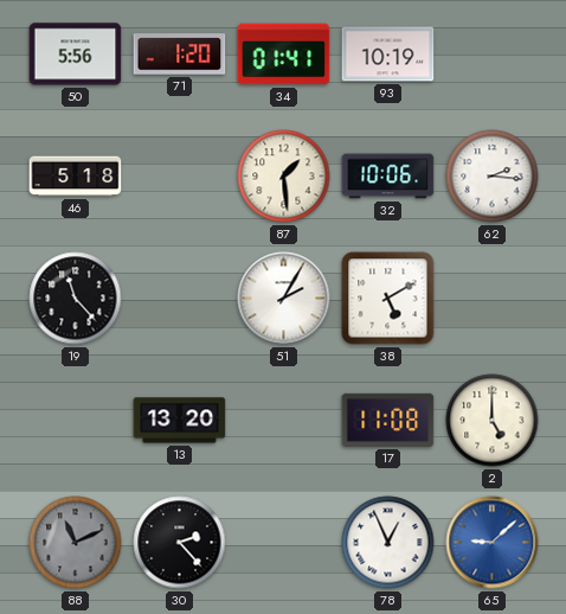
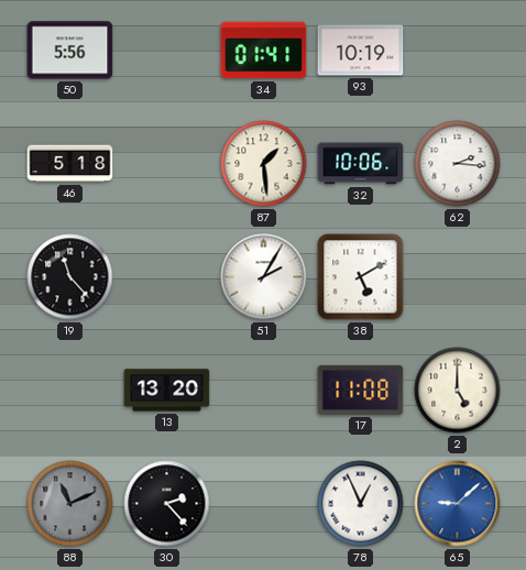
71: 1:20 -> none (180, 55)
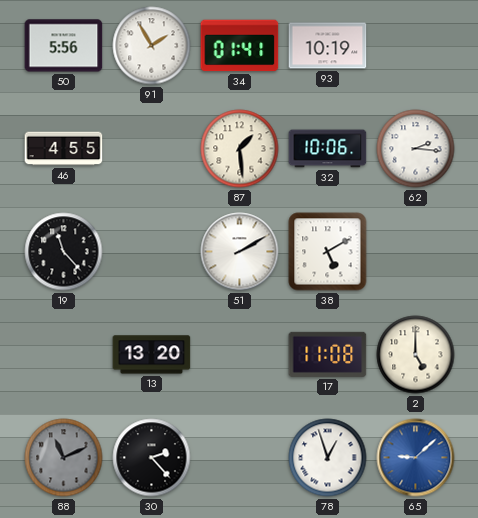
91: none -> 1:55 (152, 46)
46: 5:18 -> 4:55 (64, 149)
51: 2:05 -> 2:10 (240, 252)
78: 12:56 -> 12:57 (328, 458)
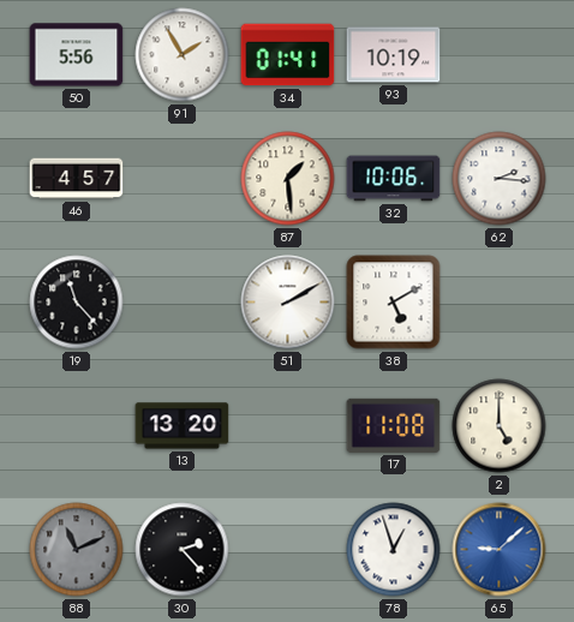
46: 4:55 -> 4:57 (77, 179)
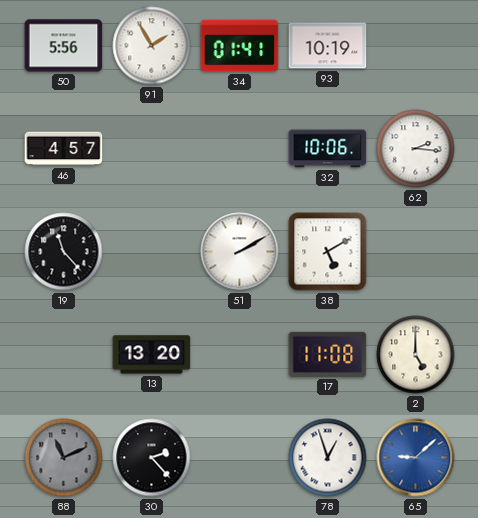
87: 1:29 -> none (288, 179)
